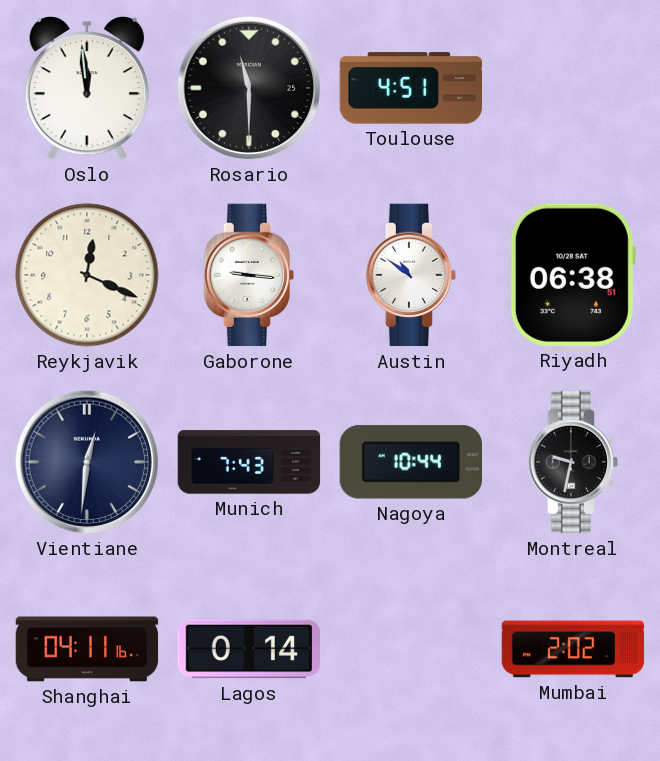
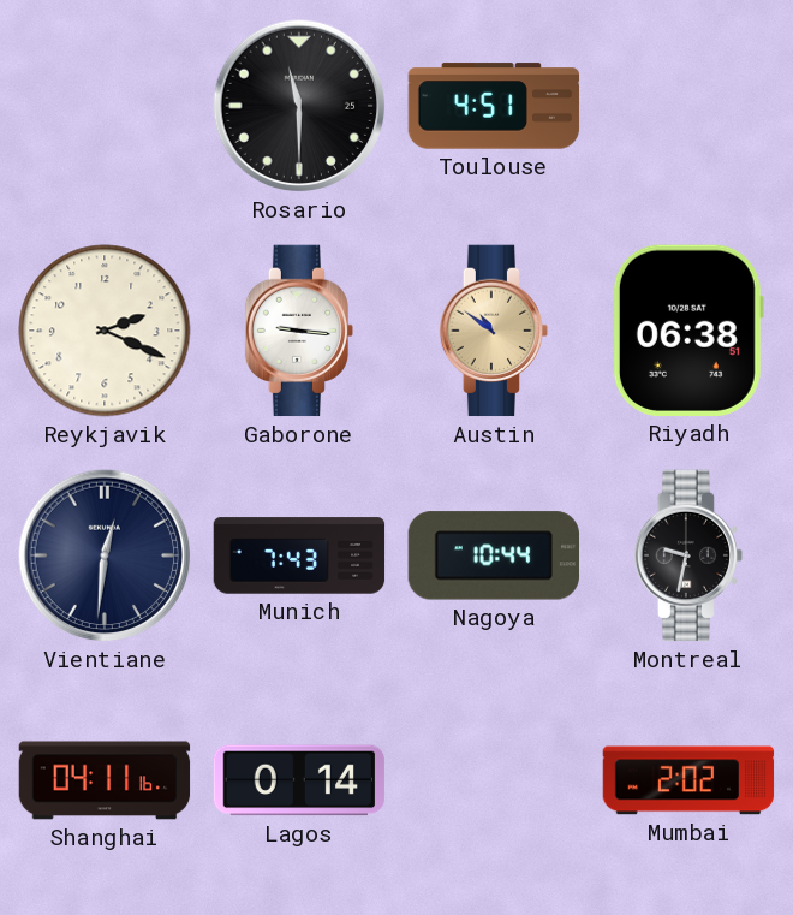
Oslo: 11:59 -> none (87, 88)
Reykjavik: 12:19 -> 2:19 (105, 331)
Austin dial: white -> champagne (494, 331)
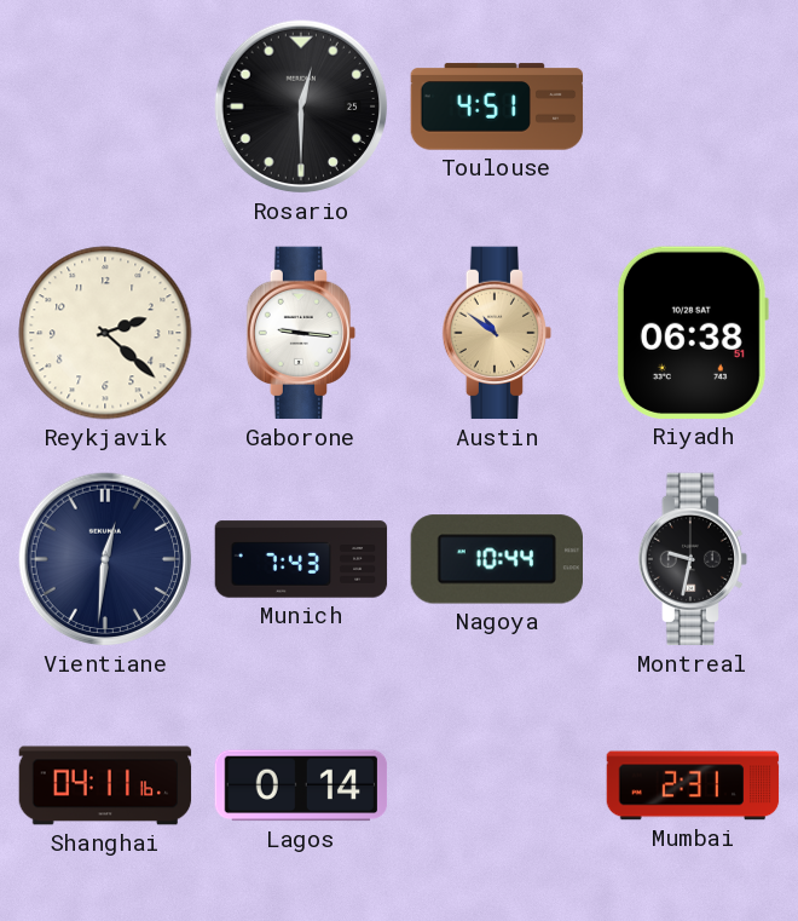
Rosario: 11:30 -> 12:30 (301, 107)
Reykjavik: 2:19 -> 2:22 (105, 333)
Mumbai: 2:02 -> 2:31 (693, 785)
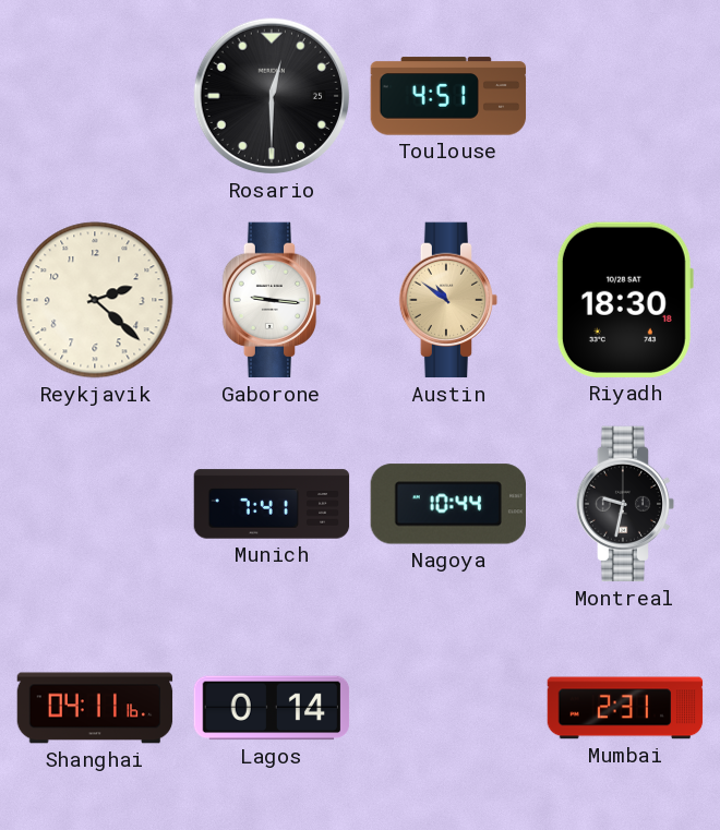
Riyadh: 06:38 -> 18:30 (625, 300)
Vientiane: 12:31 -> none (105, 559)
Munich: 7:43 -> 7:41 (272, 504)
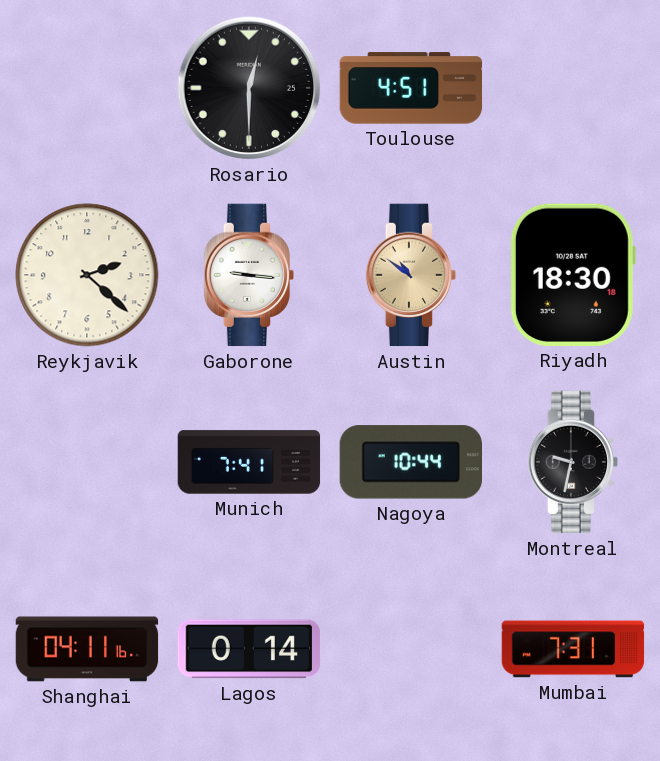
Mumbai: 2:31 -> 7:31 (573, 649)
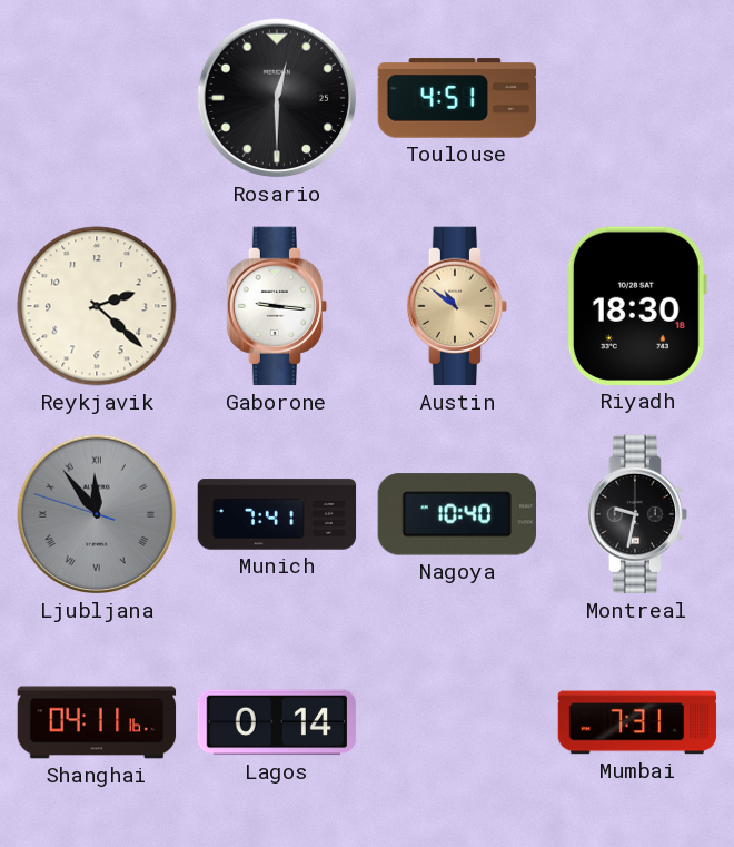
Ljubljana: none -> 11:53 (97, 514)
Nagoya: 10:44 -> 10:40 (456, 514)
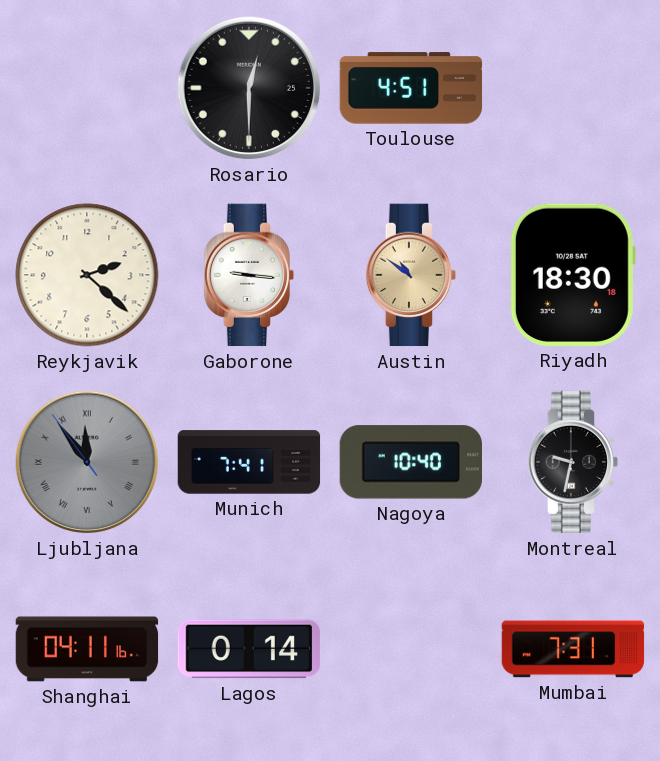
Ljubljana: 11:53:48 -> 11:53:54 (87, 462)
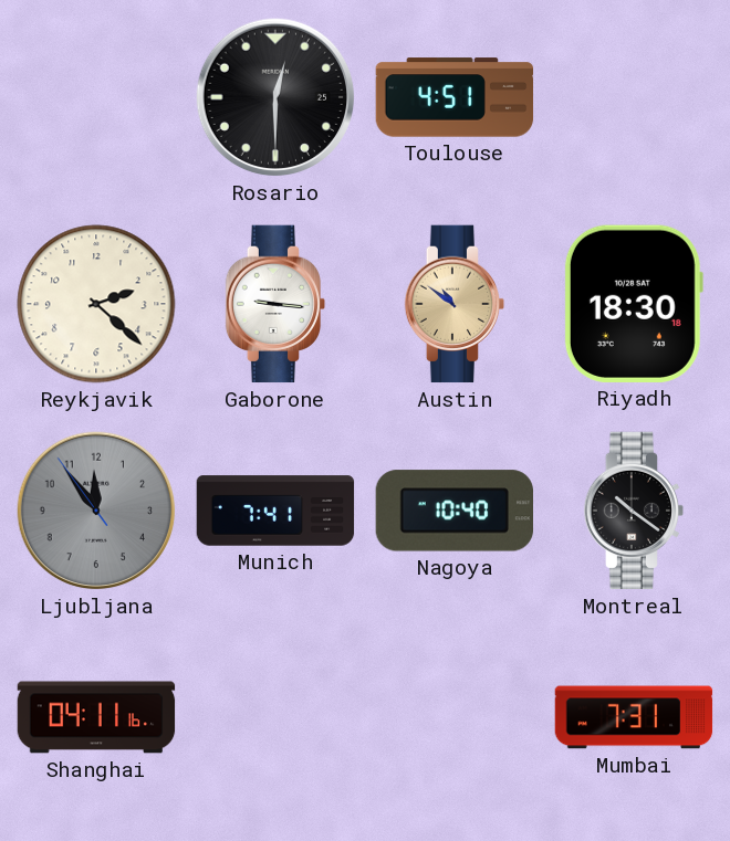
Ljubljana numerals: Roman -> Arabic (96, 511)
Montreal: 9:32 -> 10:21 (634, 511)
Lagos: 0:14 -> none (249, 649)
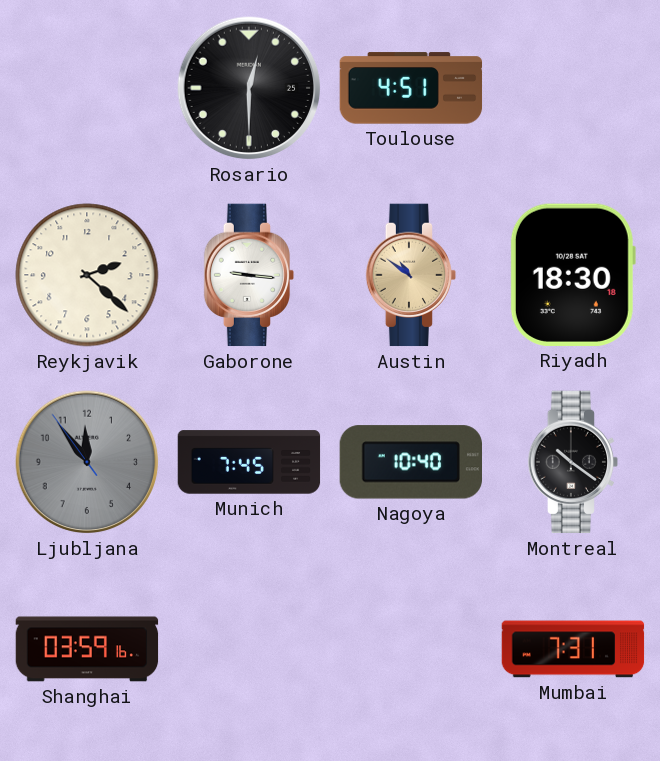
Munich: 7:41 -> 7:45 (249, 462)
Shanghai: 04:11 -> 03:59 (87, 649)
